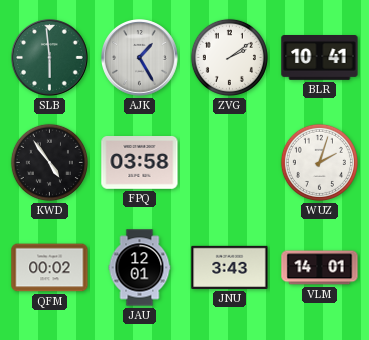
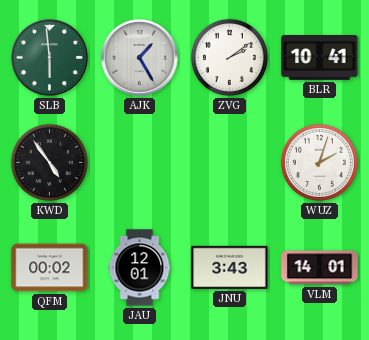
FPQ: 03:58 -> none (140, 163)
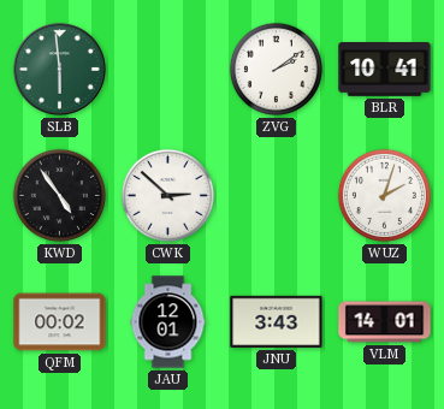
AJK: 1:25 -> none (140, 58)
CWK: none -> 2:52 (167, 195)
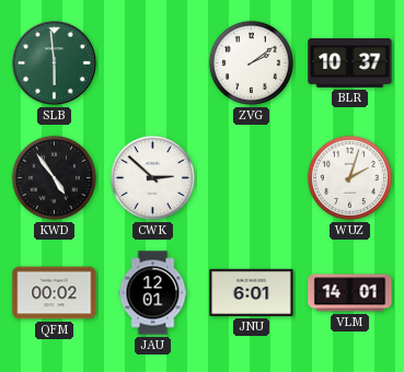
BLR: 10:41 -> 10:37 (350, 63)
JNU: 3:43 -> 6:01 (252, 292)
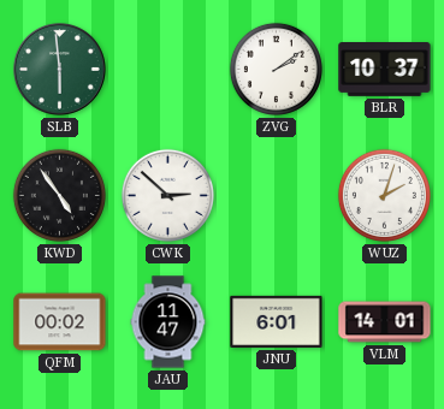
JAU: 12:01 -> 11:47 (168, 322)
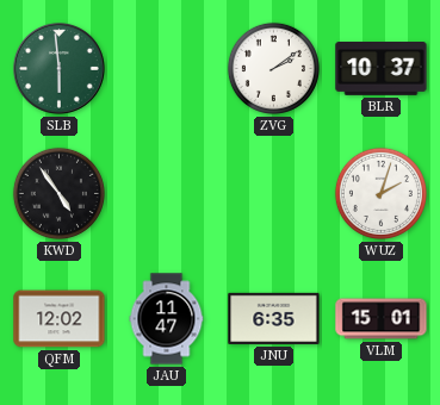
CWK: 2:52 -> none (167, 195)
QFM: 00:02 -> 12:02 (60, 319)
JNU: 6:01 -> 6:35 (274, 318)
VLM: 14:01 -> 15:01 (382, 319)
